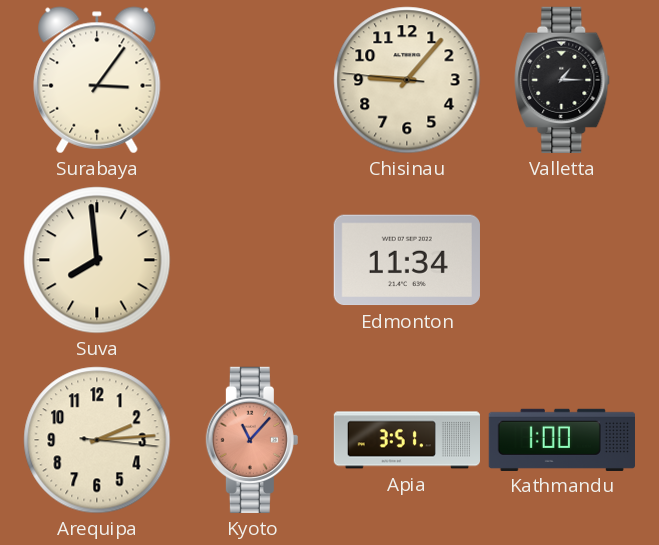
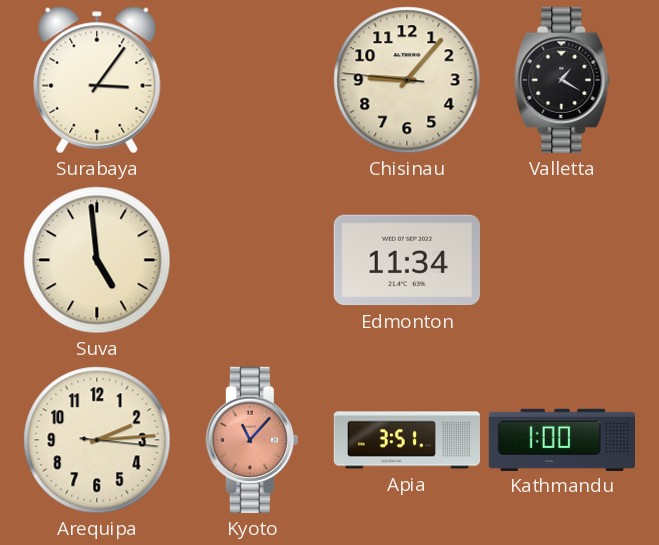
Valletta: 1:15 -> 1:20 (562, 80)
Suva: 7:59 -> 4:59 (97, 260)
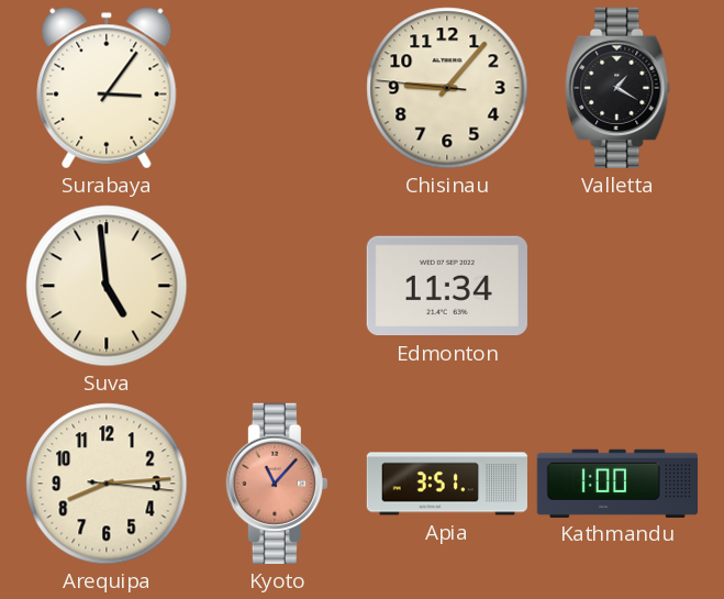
Arequipa: 2:14 -> 8:14 (107, 484)
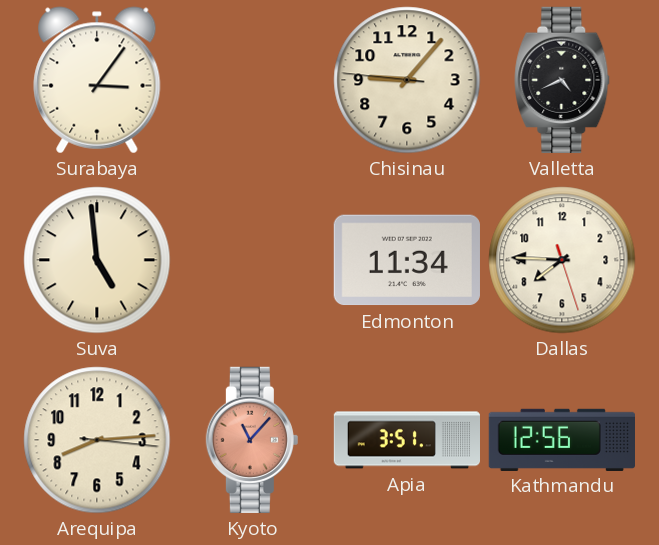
Valletta: 1:20 -> 4:41 (562, 80)
Dallas: none -> 7:45 (562, 260)
Kathmandu: 1:00 -> 12:56 (561, 439)
